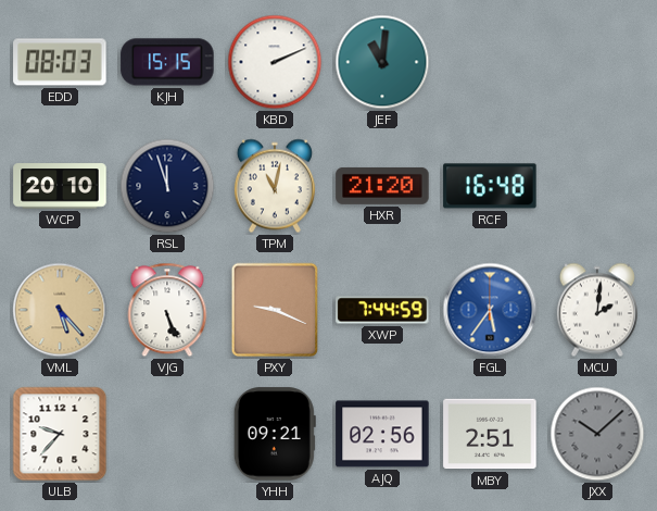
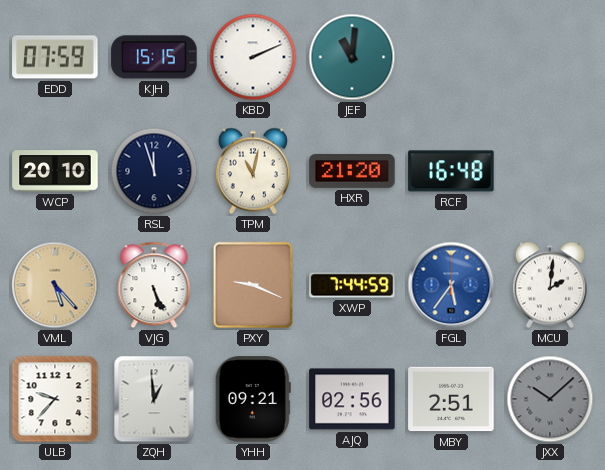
EDD: 08:03 -> 07:59 (55, 57)
ZQH: none -> 12:59 (154, 399)
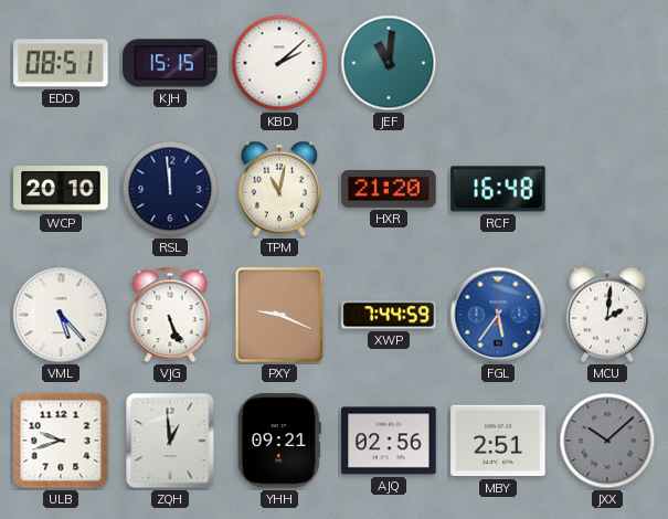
EDD: 07:59 -> 08:51 (61, 63)
KBD: 2:11 -> 2:08 (279, 63)
RSL: 11:57 -> 11:59 (170, 189)
VML dial: champagne -> white (61, 315)
ULB: 9:37 -> 9:42 (61, 441)
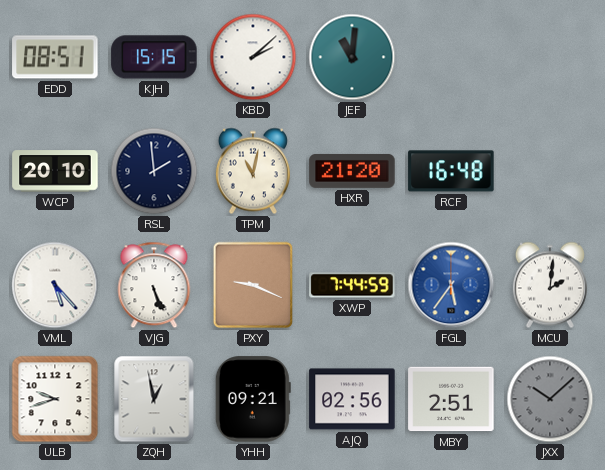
RSL: 11:59 -> 1:59 (154, 171)
ZQH: 12:59 -> 12:58 (154, 399)
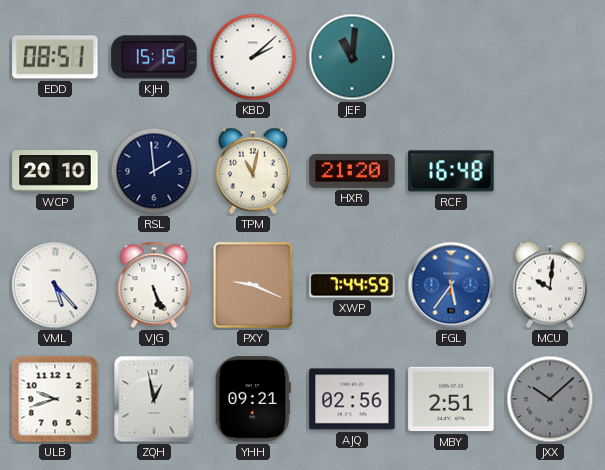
MCU: 2:01 -> 10:01 (550, 285)
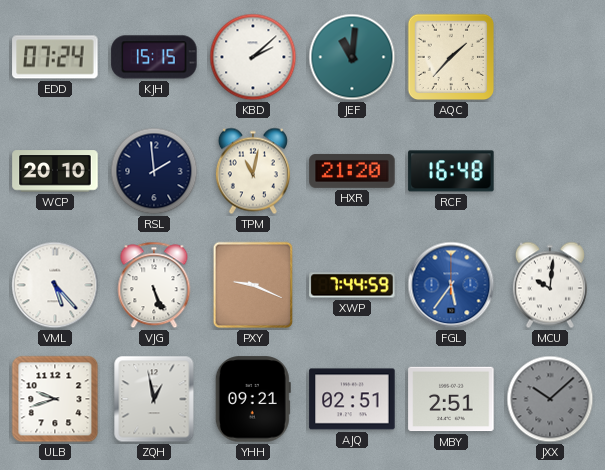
EDD: 08:51 -> 07:24 (55, 57)
AQC: none -> 1:37 (451, 57)
AJQ: 02:56 -> 02:51 (352, 399)
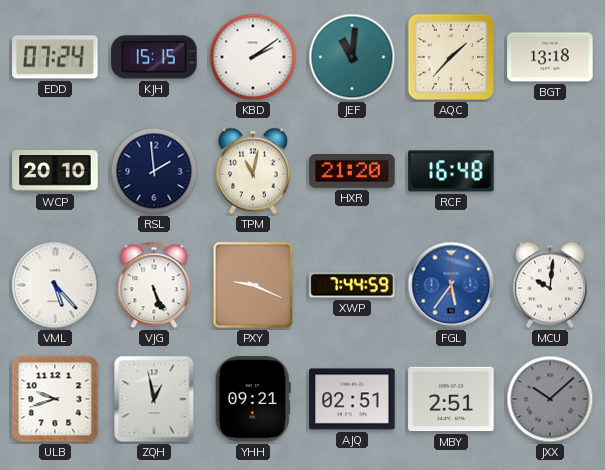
KBD: 2:08 -> 2:09 (253, 57)
BGT: none -> 13:18 (550, 57)
